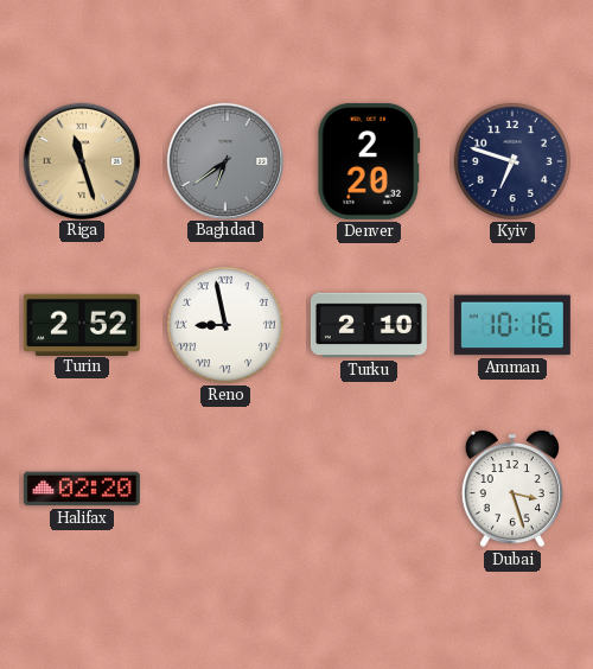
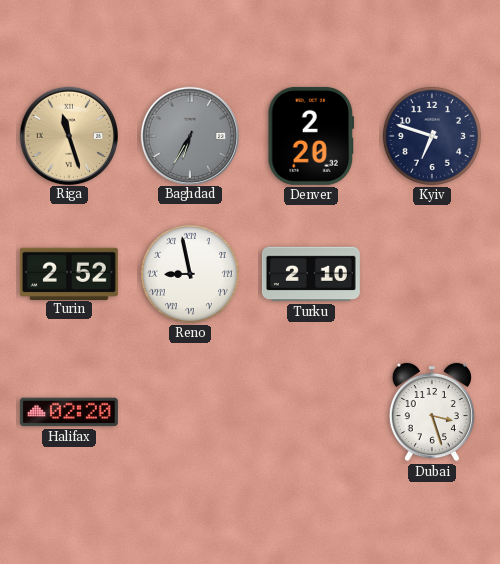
Baghdad: 6:39 -> 6:35 (189, 135)
Amman: 10:16 -> none (512, 325)
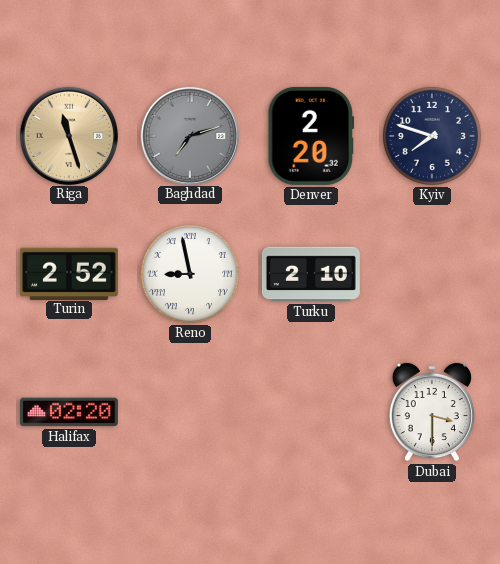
Baghdad: 6:35 -> 7:12 (189, 135)
Kyiv: 6:48 -> 7:48 (432, 136)
Dubai: 3:27 -> 3:30 (432, 412)
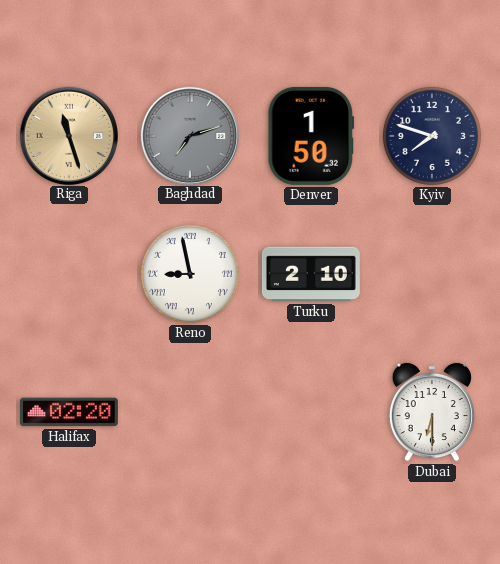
Denver: 2:20 -> 1:50 (311, 136)
Turin: 2:52 -> none (69, 273)
Dubai: 3:30 -> 6:30 (432, 412)
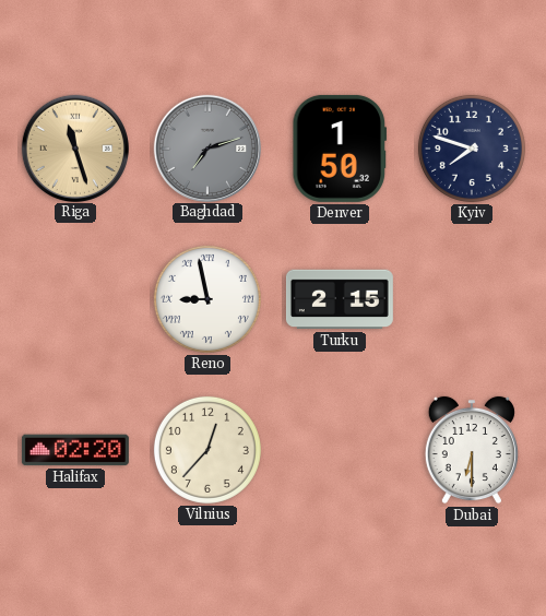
Turku: 2:10 -> 2:15 (340, 299)
Vilnius: none -> 12:37 (207, 450)
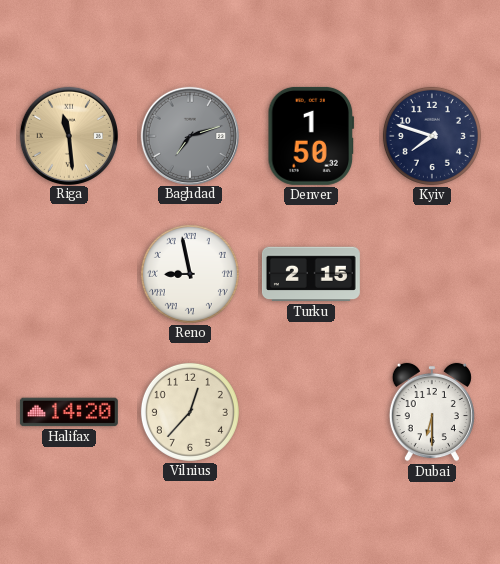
Riga: 11:27 -> 11:29 (68, 135)
Halifax: 02:20 -> 14:20 (69, 412)
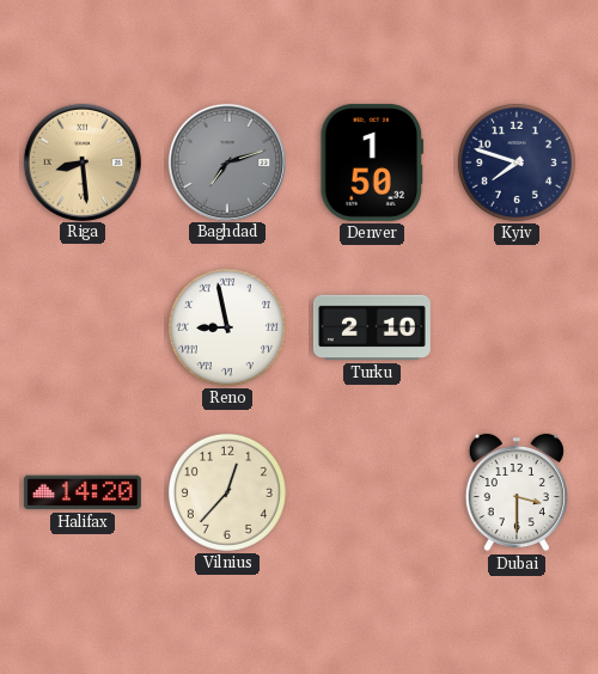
Riga: 11:29 -> 8:29 (81, 161)
Turku: 2:15 -> 2:10 (372, 327)
Dubai: 6:30 -> 3:30 (517, 492)
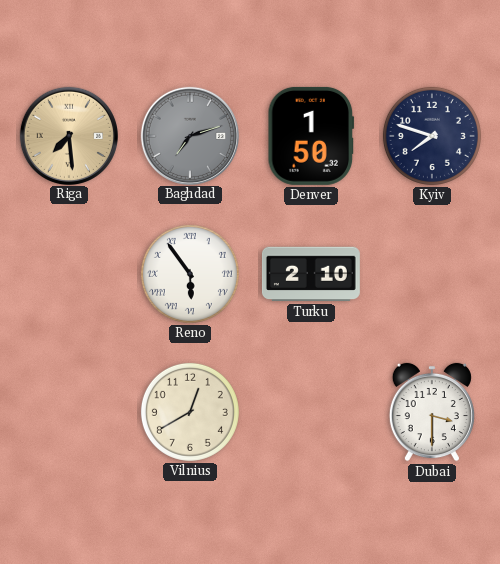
Riga: 8:29 -> 7:29 (68, 135)
Reno: 8:58 -> 5:54 (190, 274)
Halifax: 14:20 -> none (83, 492)
Vilnius: 12:37 -> 12:40 (190, 412)
